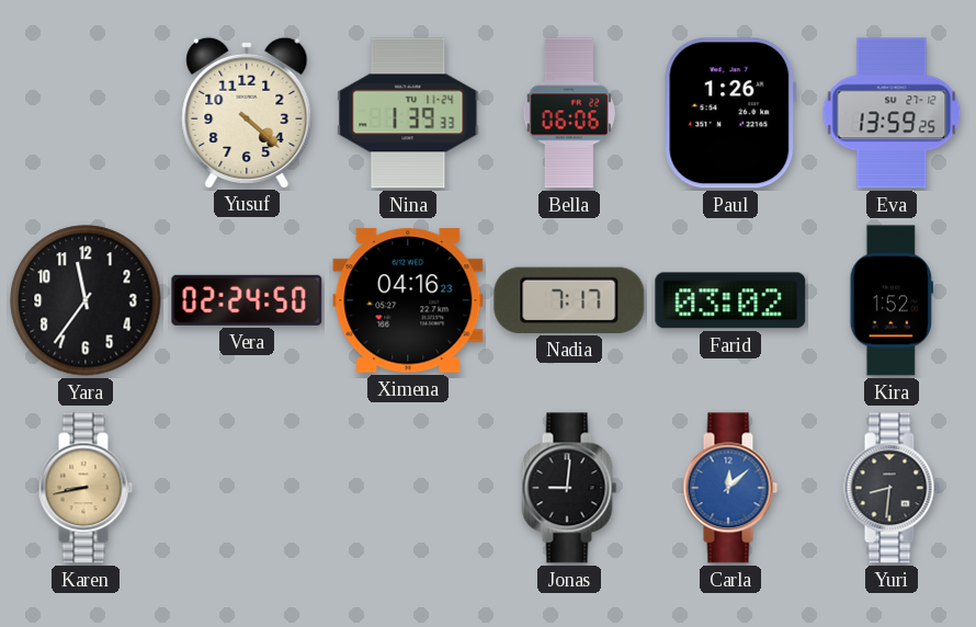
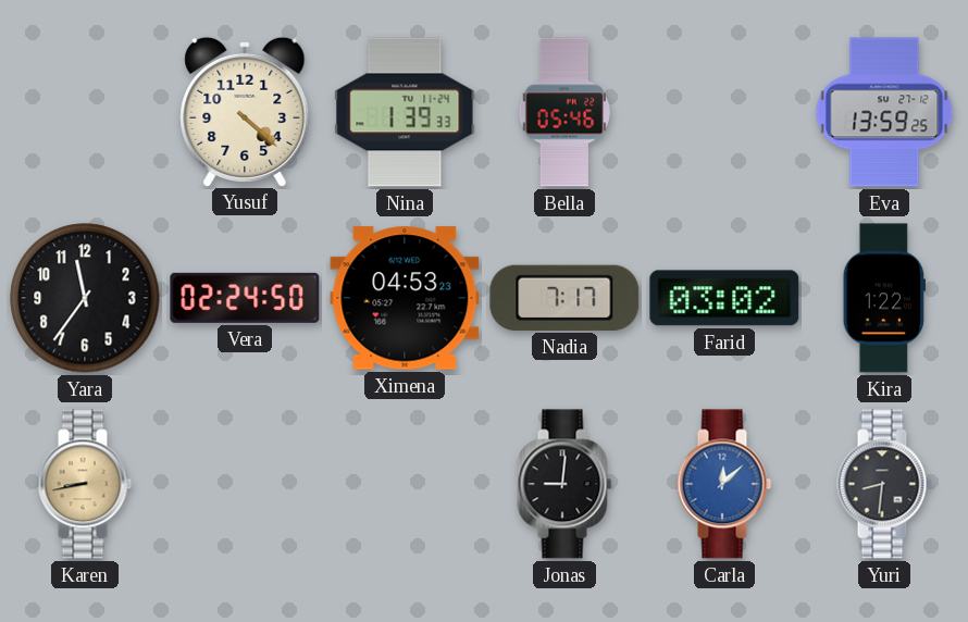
Bella: 06:06 -> 05:46 (564, 112)
Paul: 1:26 -> none (730, 113)
Ximena: 04:16 -> 04:53 (405, 298)
Kira: 1:52 -> 1:22 (884, 298)
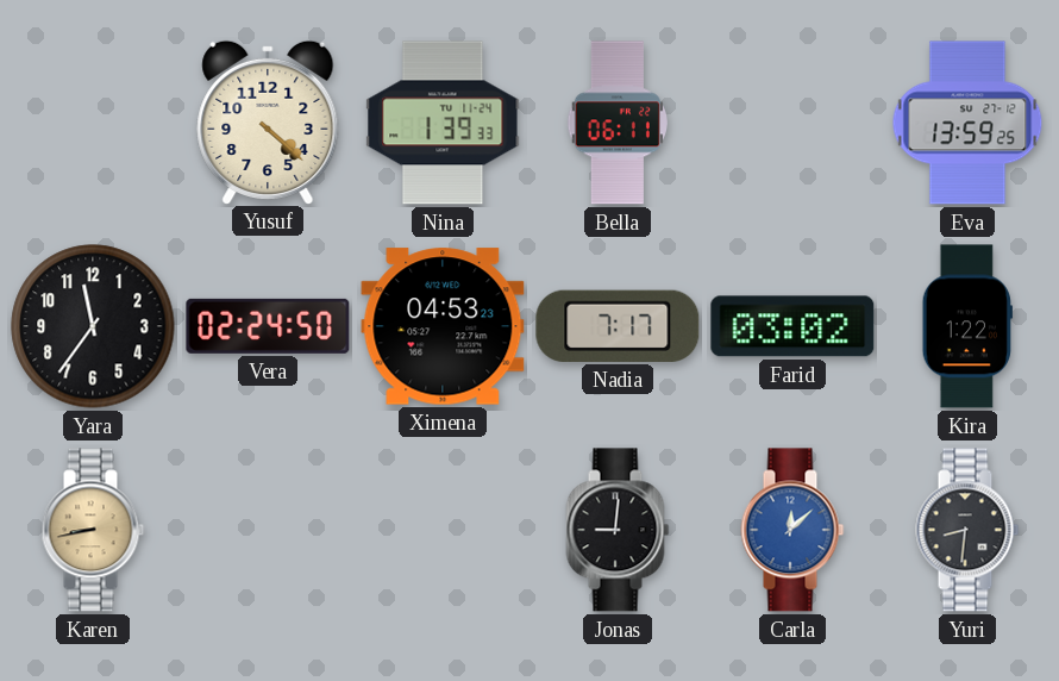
Bella: 05:46 -> 06:11 (618, 123)
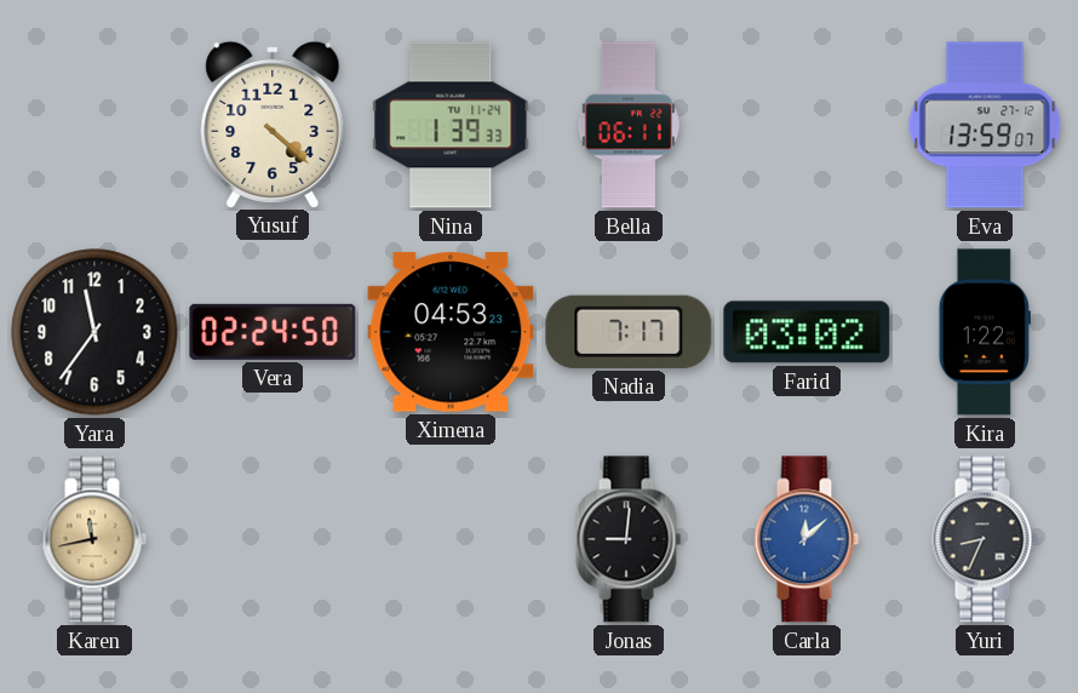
Eva: 13:59:25 -> 13:59:07 (985, 125)
Karen: 8:43 -> 11:43 (94, 539)
Yuri: 8:31 -> 8:34 (985, 539)
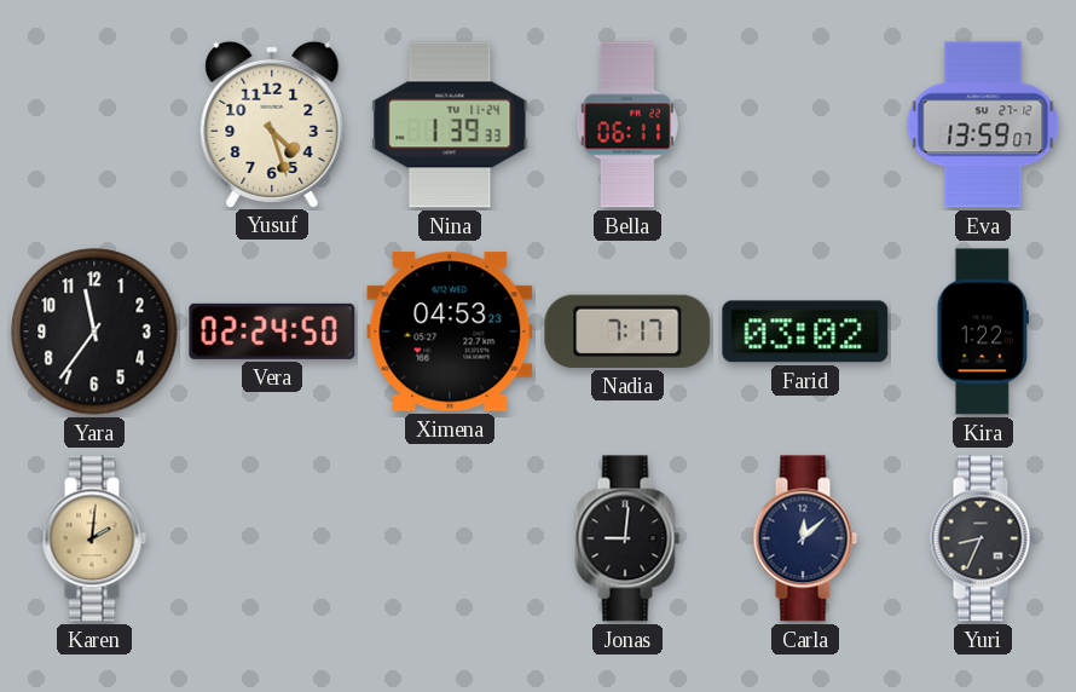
Yusuf: 4:22 -> 4:27 (272, 123)
Karen: 11:43 -> 2:01 (94, 538)
Carla dial: blue -> navy (805, 538)
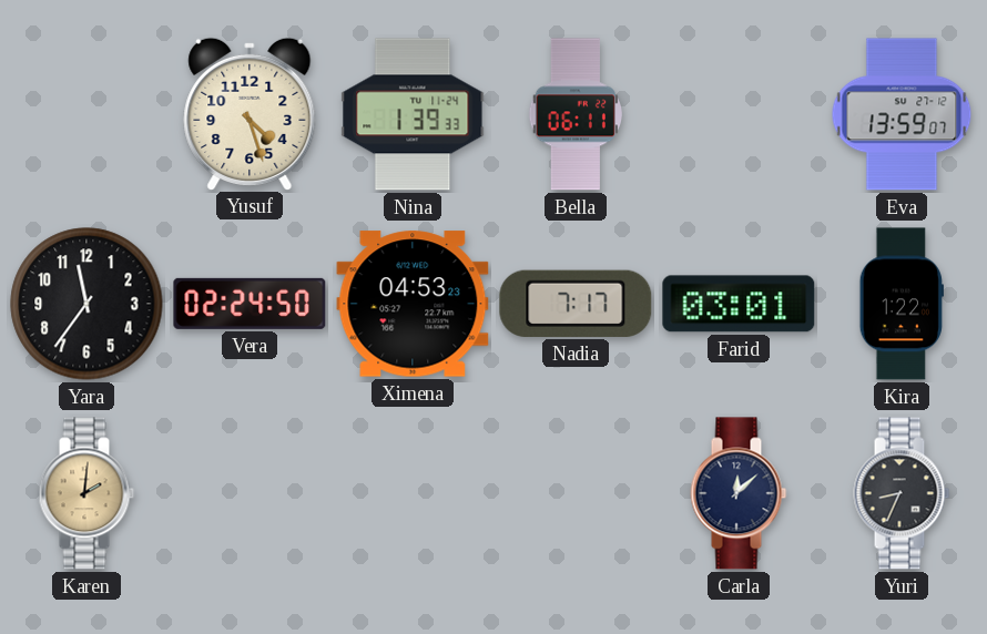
Farid: 03:02 -> 03:01 (739, 304)
Jonas: 9:01 -> none (627, 538)
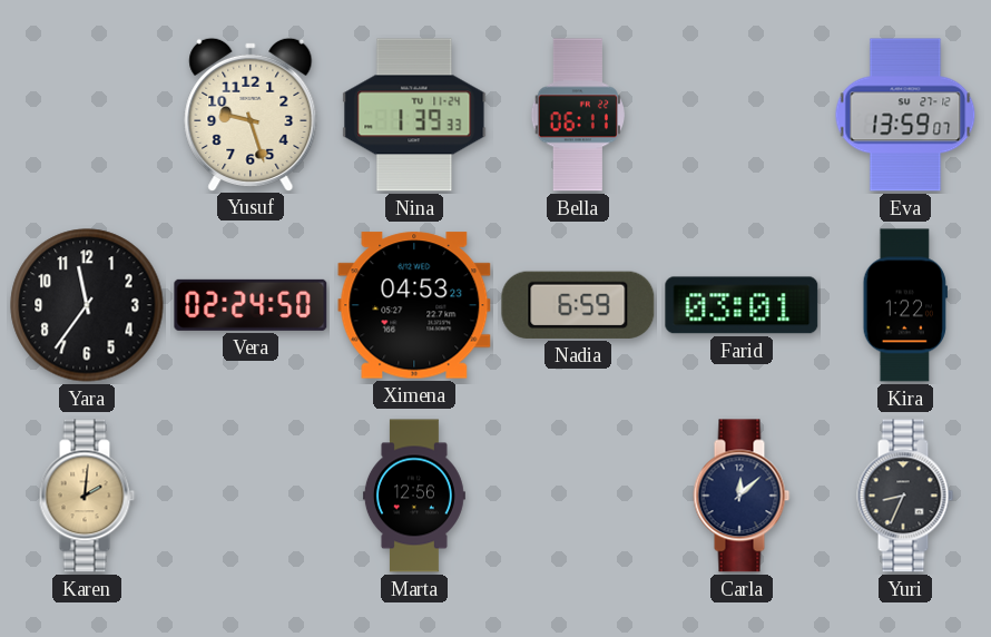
Yusuf: 4:27 -> 9:27 (251, 114)
Nadia: 7:17 -> 6:59 (578, 305)
Marta: none -> 12:56 (414, 496)
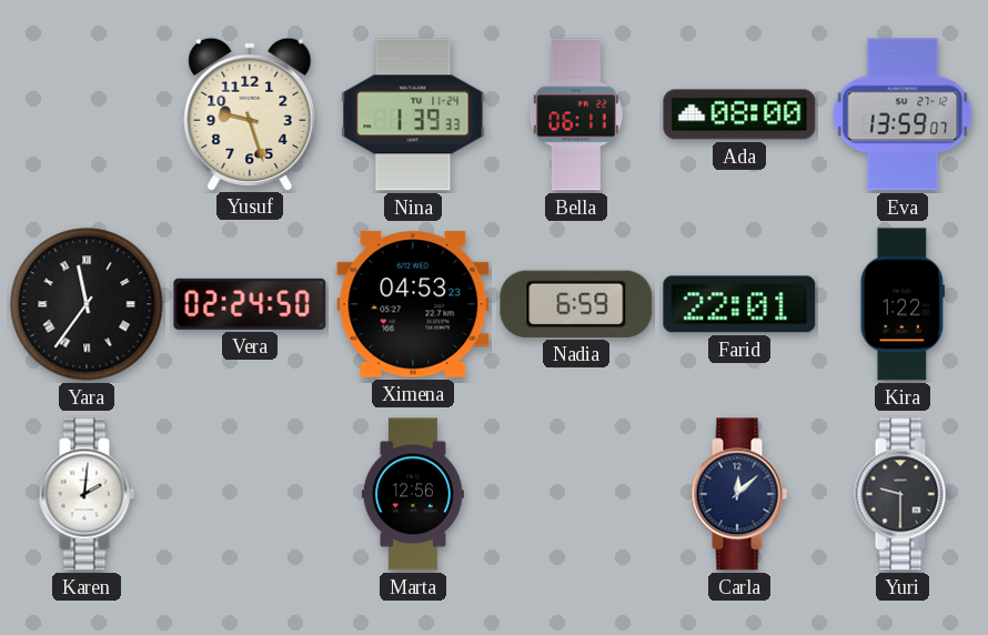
Ada: none -> 08:00 (739, 114)
Yara numerals: Arabic -> Roman (87, 304)
Farid: 03:01 -> 22:01 (739, 304)
Karen dial: champagne -> white (87, 494)
Yuri: 8:34 -> 9:30 (903, 494)
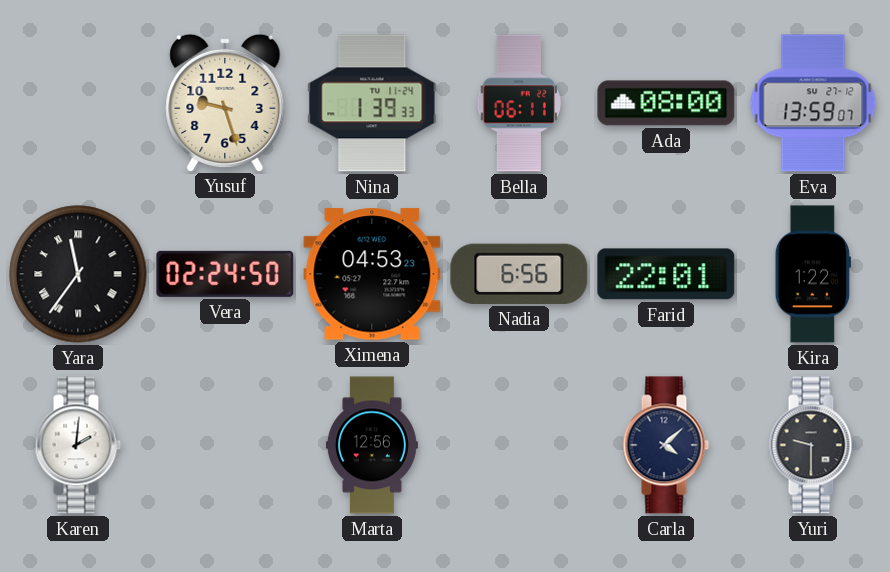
Nadia: 6:59 -> 6:56 (519, 274)
Carla: 12:08 -> 4:08 (666, 445)
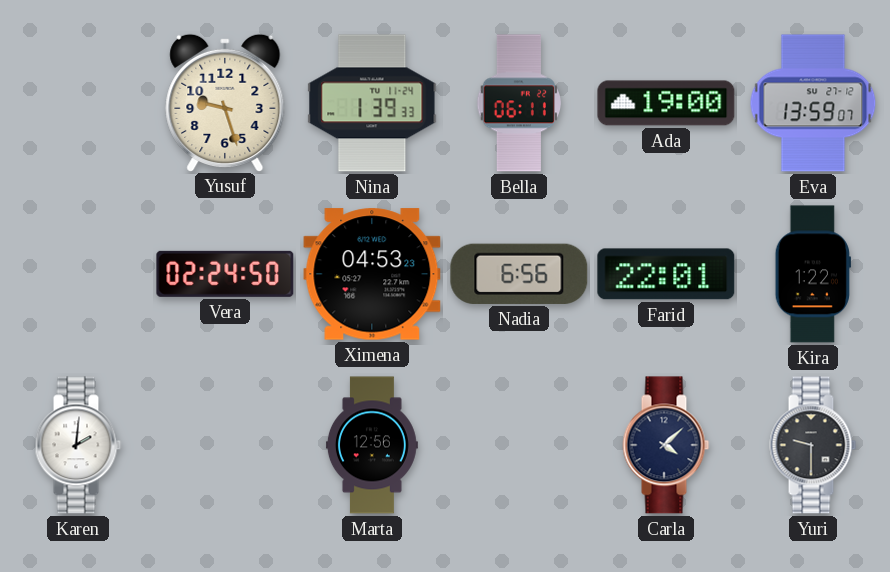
Ada: 08:00 -> 19:00 (666, 103)
Yara: 11:36 -> none (78, 274)
